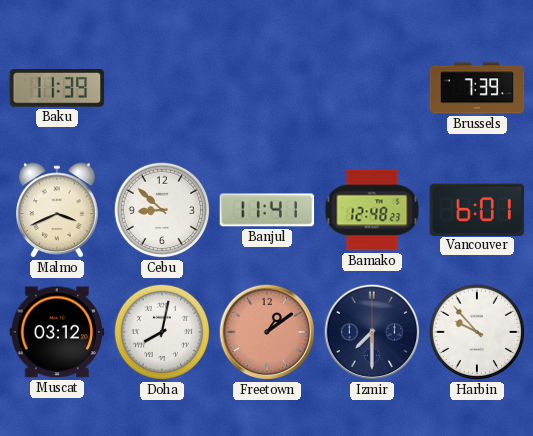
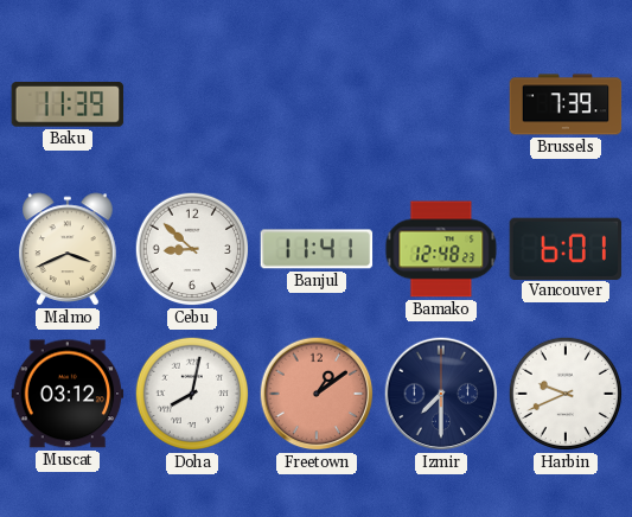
Harbin: 9:53 -> 9:41 (566, 394)
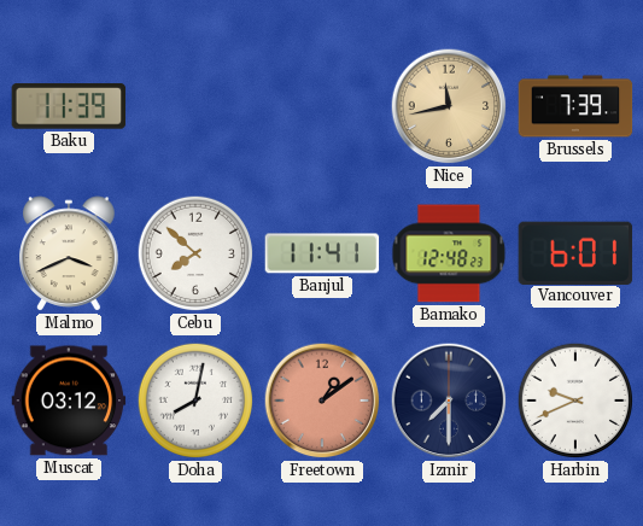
Nice: none -> 11:43 (449, 106)
Cebu: 8:52 -> 7:52 (195, 253)
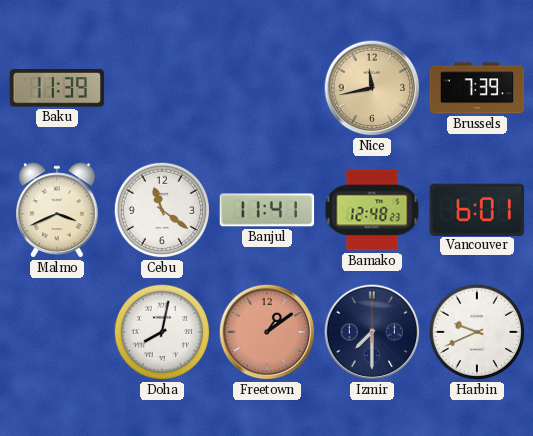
Cebu: 7:52 -> 11:21 (162, 210)
Muscat: 03:12 -> none (69, 401)
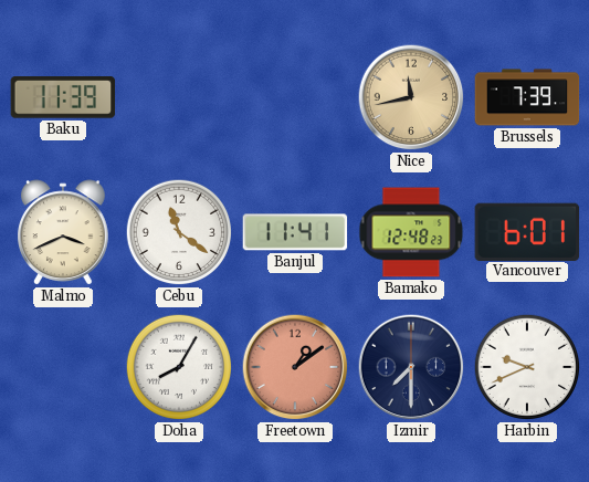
Doha: 8:02 -> 8:05 (179, 367)
